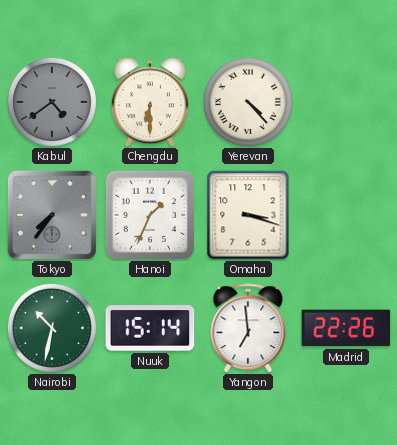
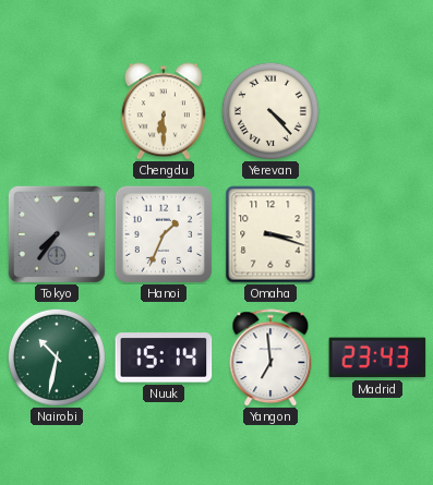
Kabul: 4:39 -> none (52, 102)
Madrid: 22:26 -> 23:43 (377, 357)
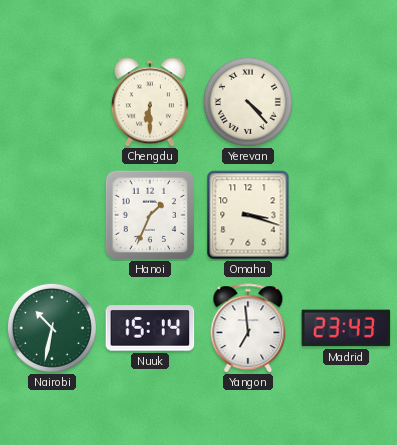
Tokyo: 7:36 -> none (57, 234)
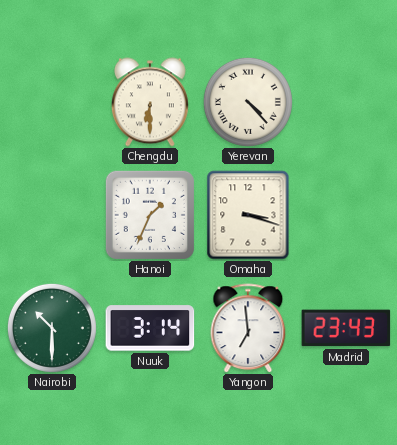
Nairobi: 10:32 -> 10:30 (52, 328)
Nuuk: 15:14 -> 3:14 (150, 328)
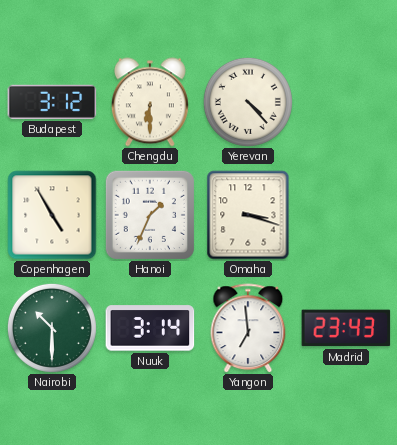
Budapest: none -> 3:12 (52, 102)
Copenhagen: none -> 4:55 (52, 215)
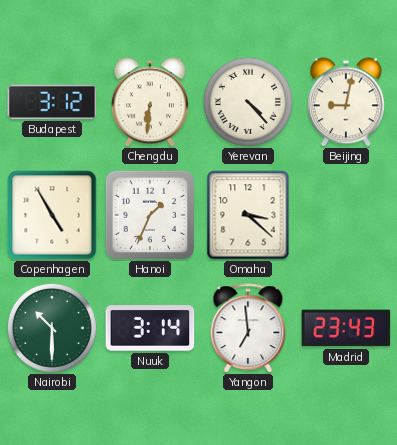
Chengdu: 6:30 -> 6:31 (150, 102)
Beijing: none -> 9:02 (346, 102)
Omaha: 3:18 -> 3:22 (248, 215)
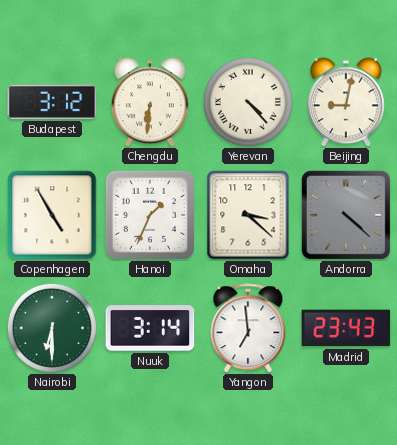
Andorra: none -> 4:22 (346, 215)
Nairobi: 10:30 -> 6:30 (52, 328)
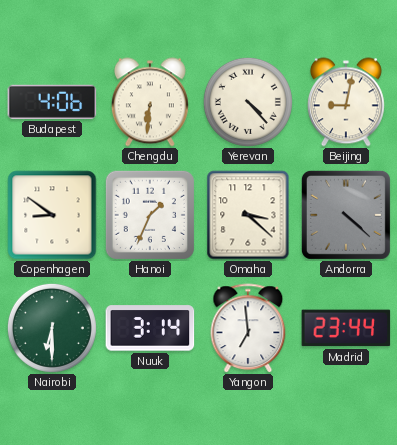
Budapest: 3:12 -> 4:06 (52, 102)
Copenhagen: 4:55 -> 8:51 (52, 215)
Madrid: 23:43 -> 23:44 (346, 328)
